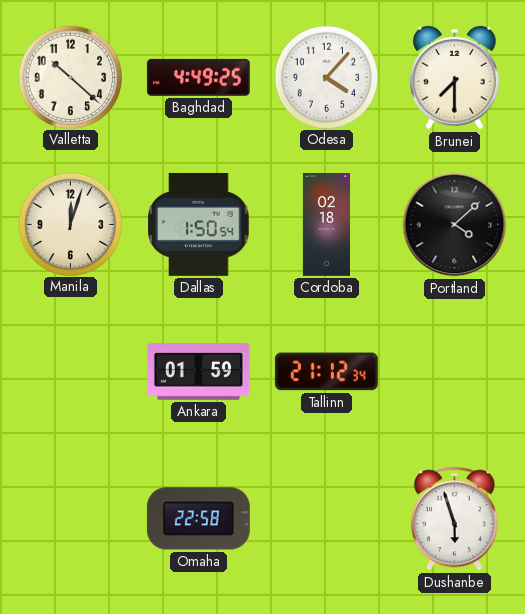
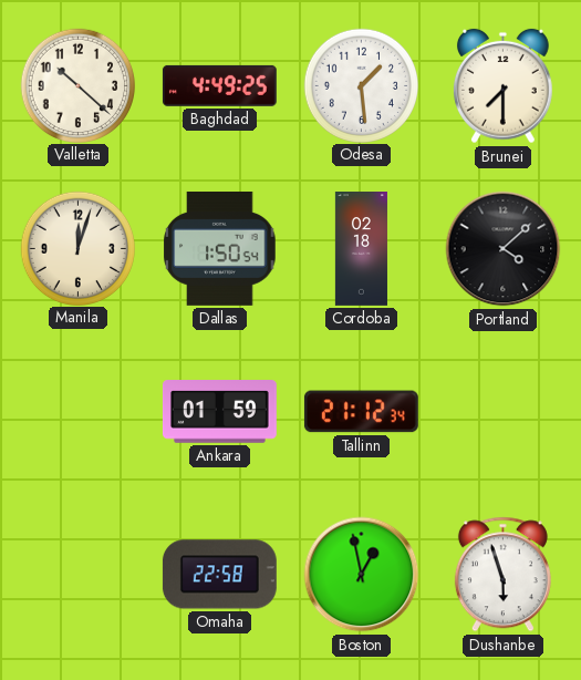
Odesa: 4:07 -> 1:29 (361, 85)
Boston: none -> 12:58 (362, 575)
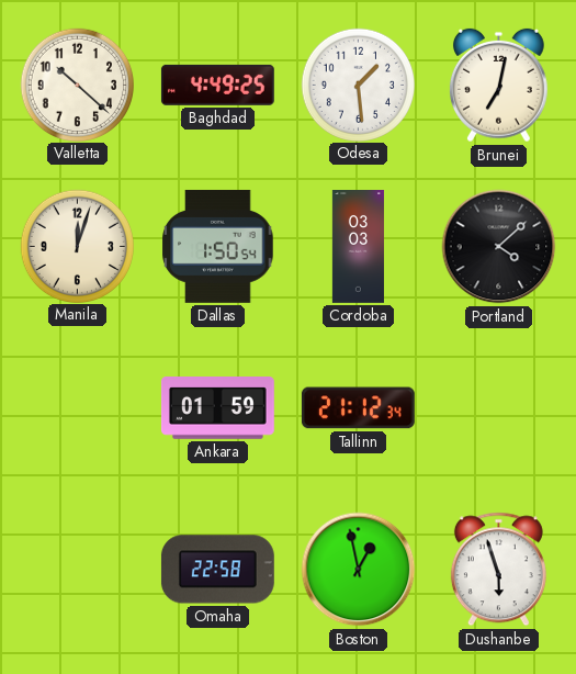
Brunei: 7:30 -> 7:02 (498, 86)
Cordoba: 02:18 -> 03:03 (358, 247)
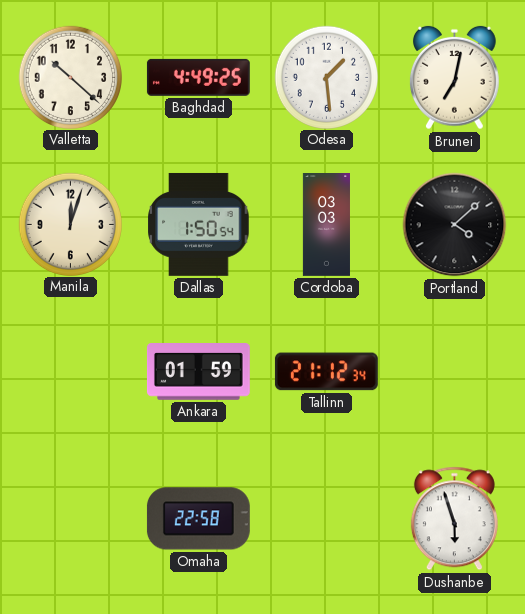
Boston: 12:58 -> none (359, 570)
